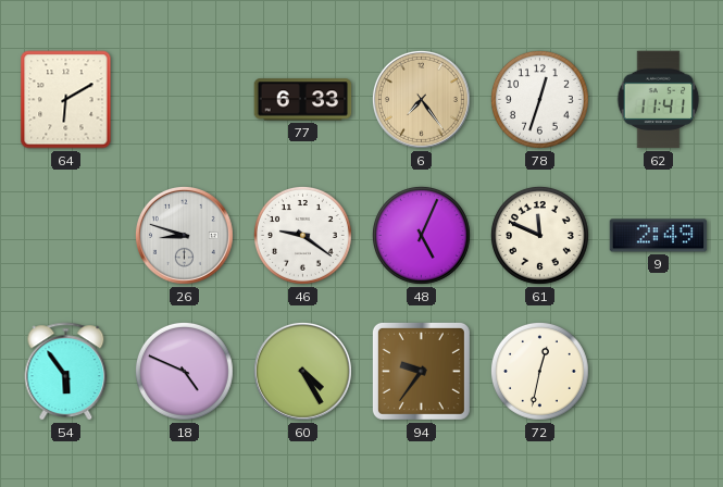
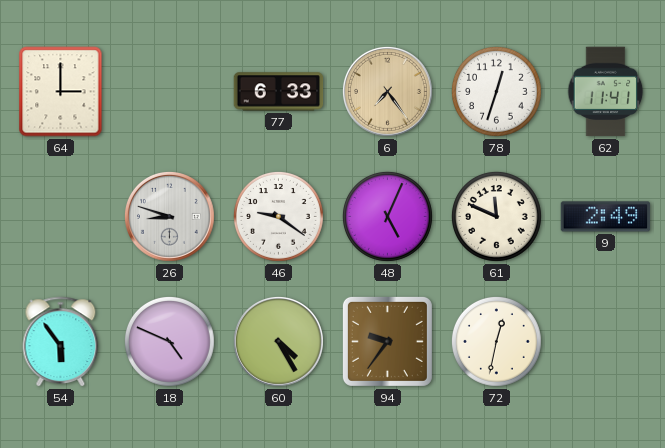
64: 6:10 -> 3:00 (61, 92)
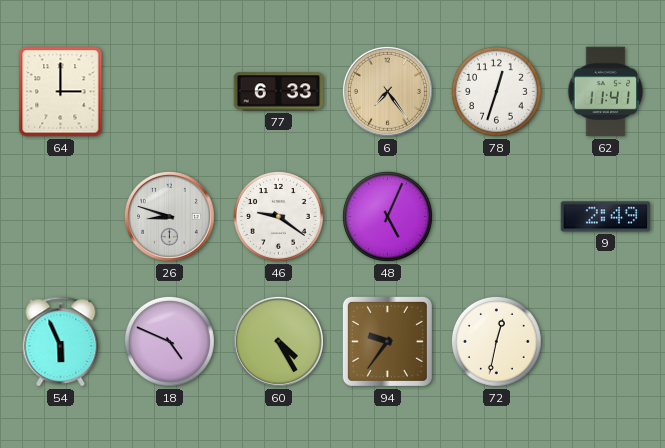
61: 11:49 -> none (496, 216)
54: 5:54 -> 5:56 (61, 342)
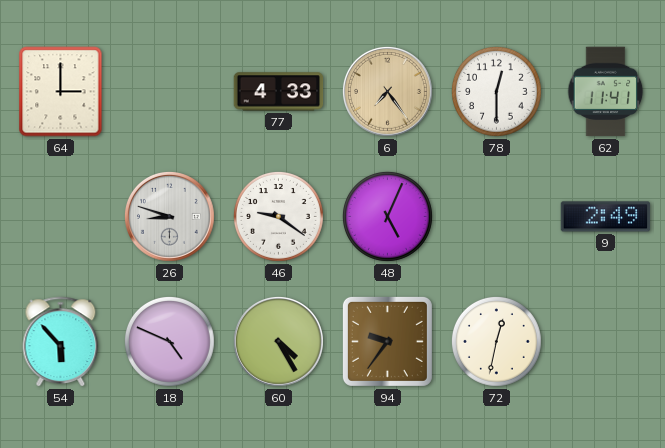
77: 6:33 -> 4:33 (279, 92)
78: 12:33 -> 12:30 (496, 91)
54: 5:56 -> 5:53 (61, 342)
